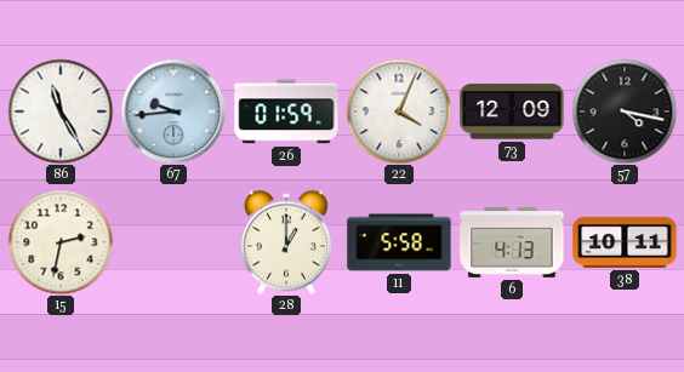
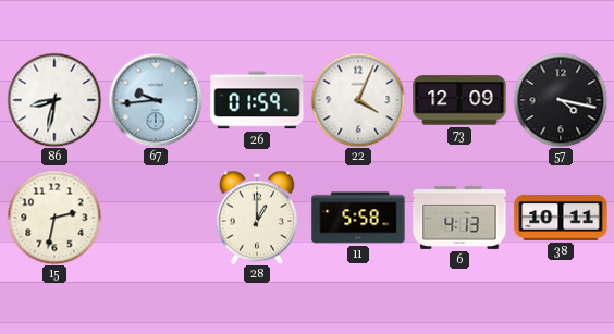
86: 11:25 -> 8:32 (54, 100)
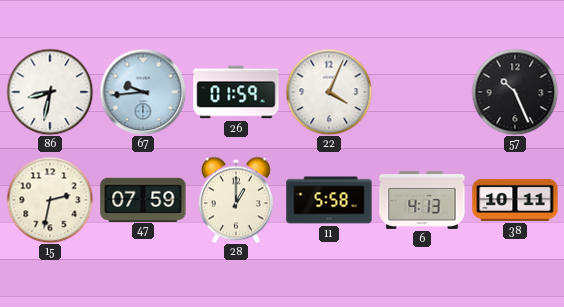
73: 12:09 -> none (459, 100)
57: 4:17 -> 10:26 (515, 92)
47: none -> 07:59 (143, 199)
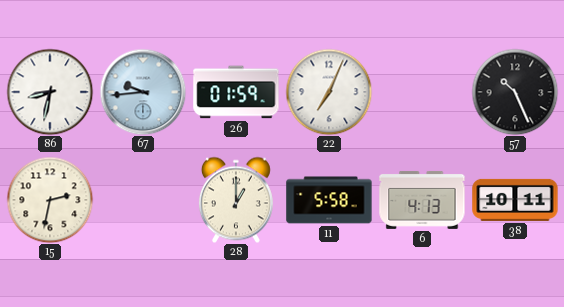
22: 4:04 -> 7:04 (329, 92)
47: 07:59 -> none (143, 199)
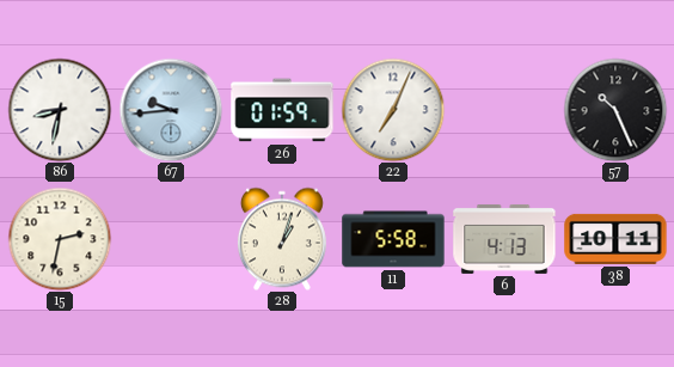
28: 1:00 -> 1:03 (282, 239)
